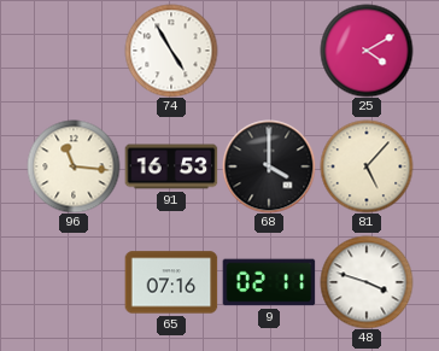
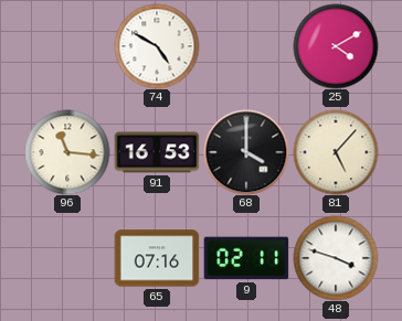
74: 4:55 -> 4:50 (157, 46)
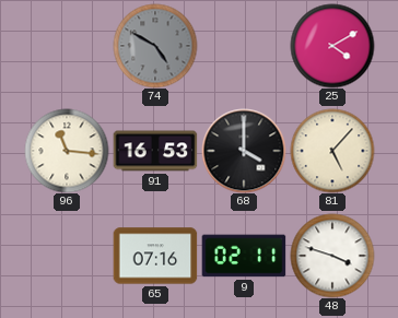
74 dial: white -> grey (155, 46)
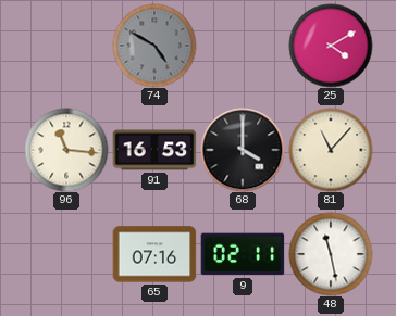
81: 5:07 -> 11:07 (331, 150)
48: 3:48 -> 11:28 (331, 254)
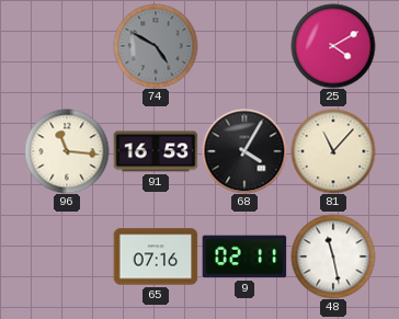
68: 4:00 -> 4:05 (244, 151)
